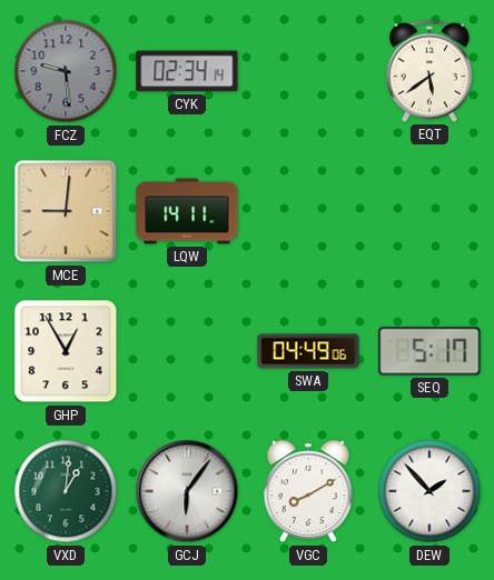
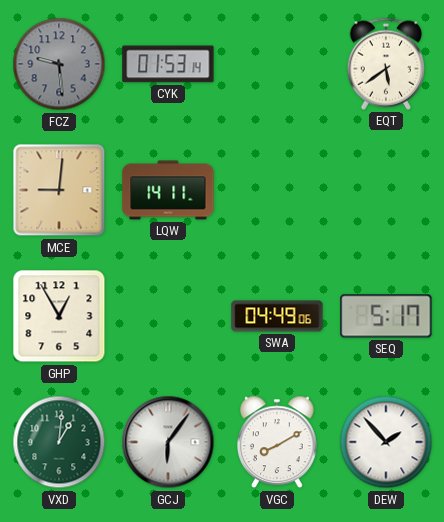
CYK: 02:34 -> 01:53 (168, 64)
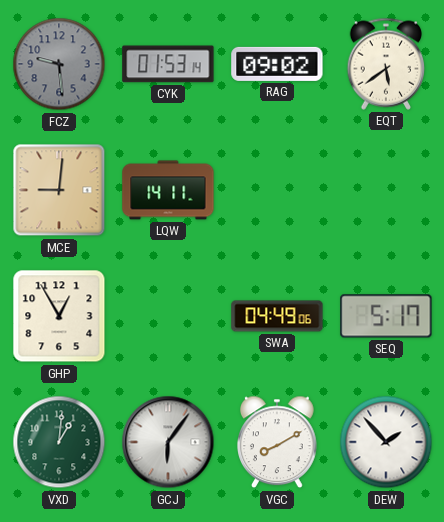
RAG: none -> 09:02 (277, 64)
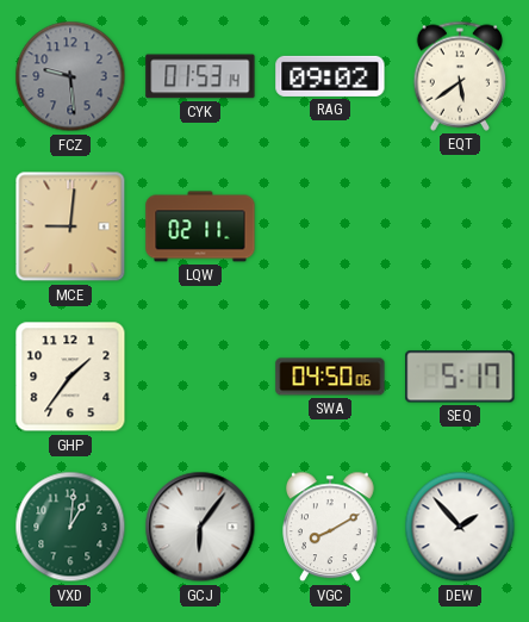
LQW: 14:11 -> 02:11 (200, 226)
GHP: 12:55 -> 1:36 (70, 377)
SWA: 04:49 -> 04:50 (330, 377)
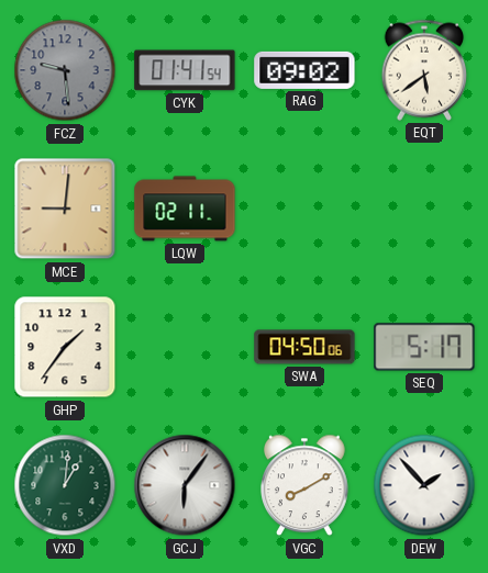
CYK: 01:53 -> 01:41 (185, 70)
